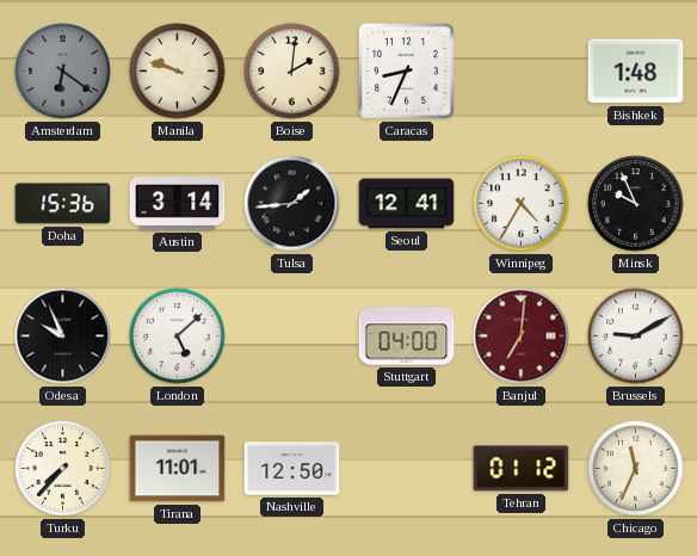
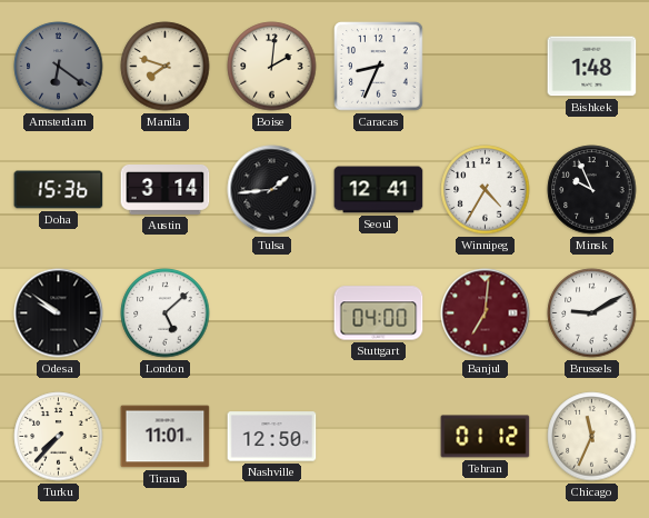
Manila: 9:48 -> 7:48 (166, 67)
Odesa: 9:56 -> 9:51 (59, 313)
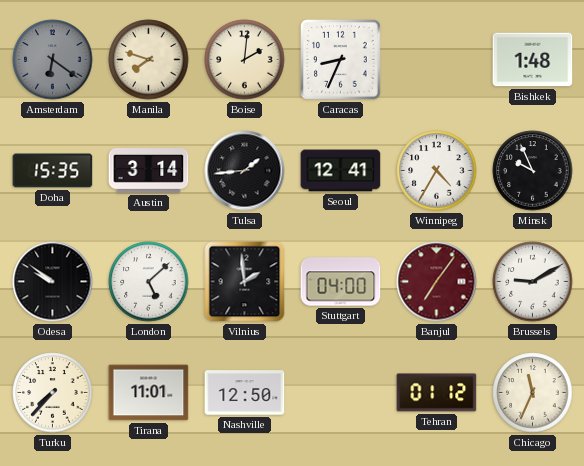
Doha: 15:36 -> 15:35 (53, 171)
Vilnius: none -> 1:59 (245, 282)
Banjul: 7:01 -> 7:06 (437, 282)
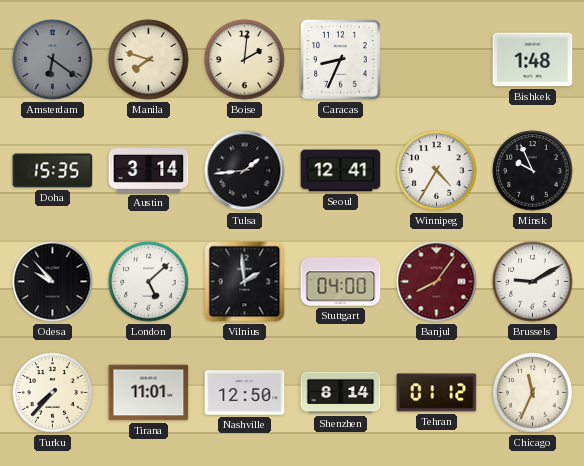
Odesa: 9:51 -> 9:53 (53, 282)
Banjul: 7:06 -> 8:06 (437, 282)
Shenzhen: none -> 8:14 (341, 393)
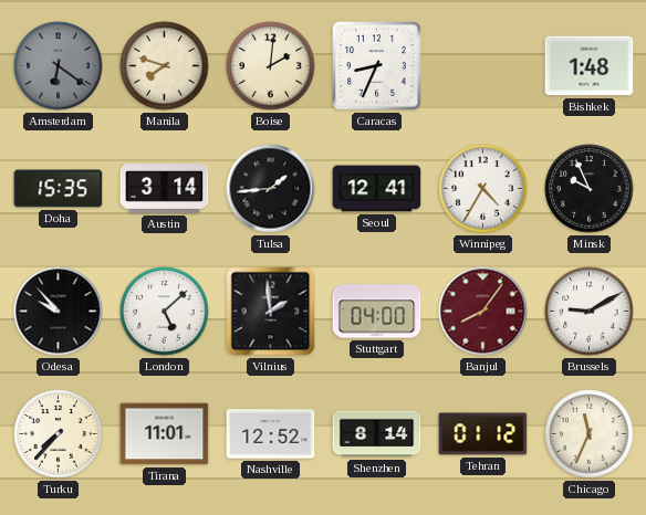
Nashville: 12:50 -> 12:52 (271, 434)
